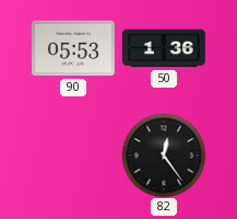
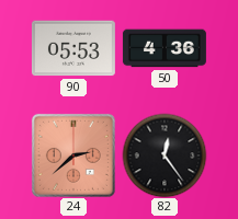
50: 1:36 -> 4:36 (165, 48)
24: none -> 2:38 (73, 155)
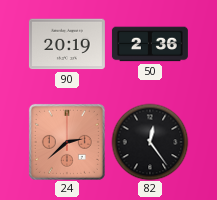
90: 05:53 -> 20:19 (67, 44)
50: 4:36 -> 2:36 (150, 44)
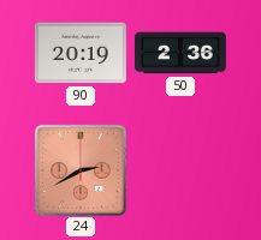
24: 2:38 -> 2:40 (81, 170)
82: 12:24 -> none (150, 142)
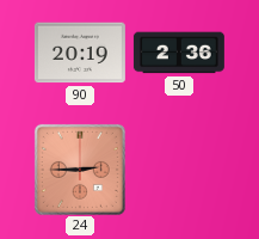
24: 2:40 -> 2:45 (80, 170)
